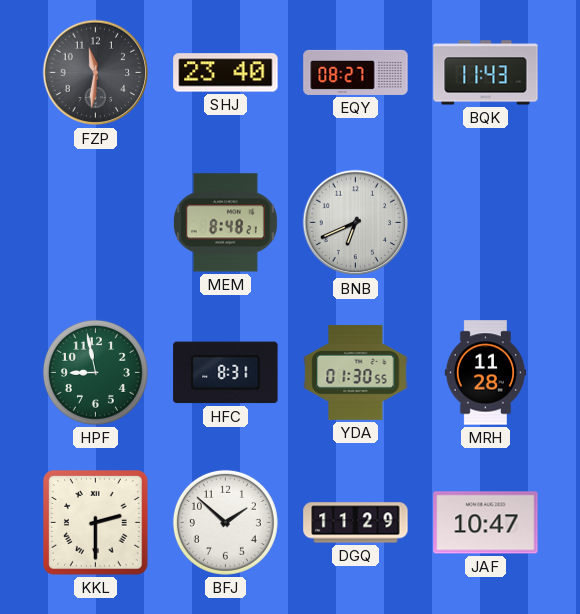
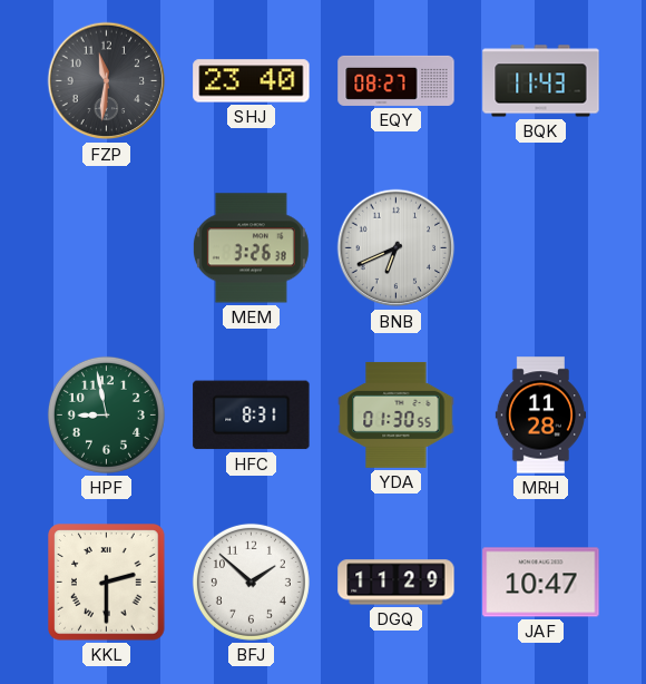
MEM: 8:48 -> 3:26 (251, 248)
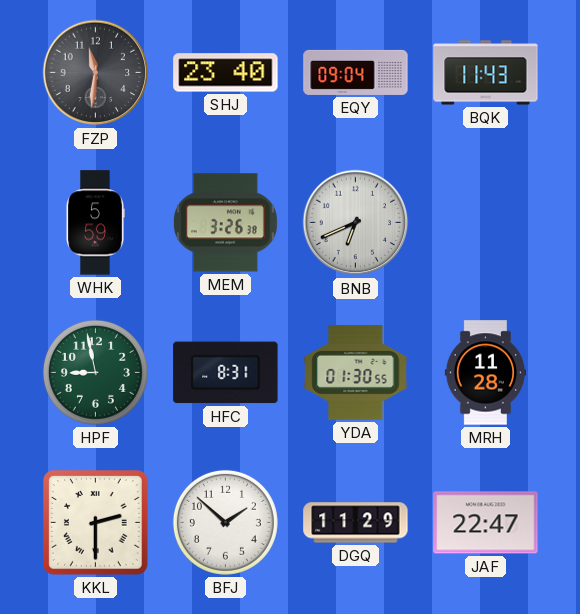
EQY: 08:27 -> 09:04 (356, 72)
WHK: none -> 5:59 (95, 223)
JAF: 10:47 -> 22:47 (486, 523)
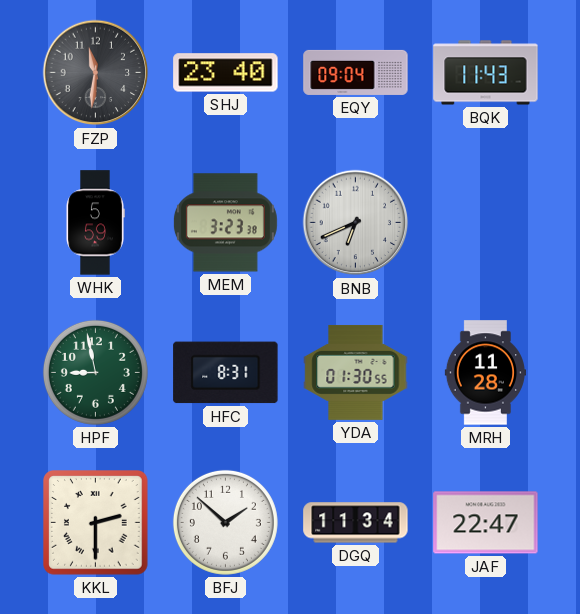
MEM: 3:26 -> 3:23 (225, 223)
DGQ: 11:29 -> 11:34 (356, 523)
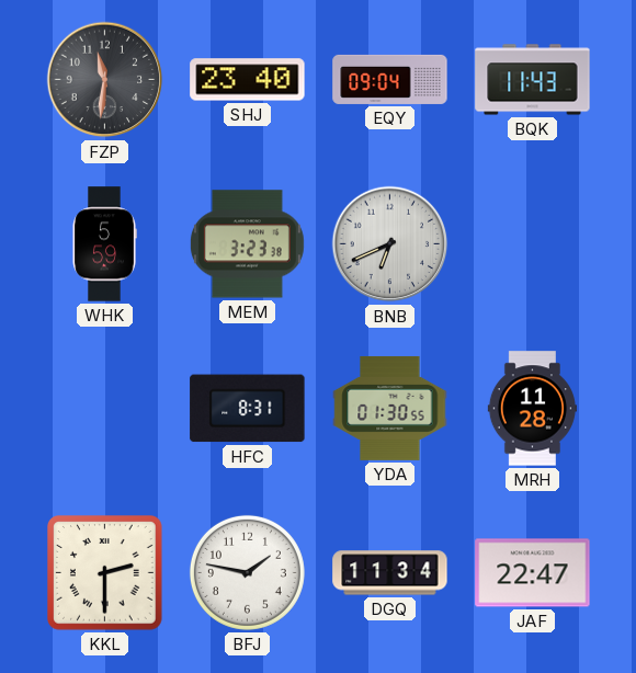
HPF: 8:58 -> none (95, 372)
BFJ: 1:52 -> 1:47 (247, 572)
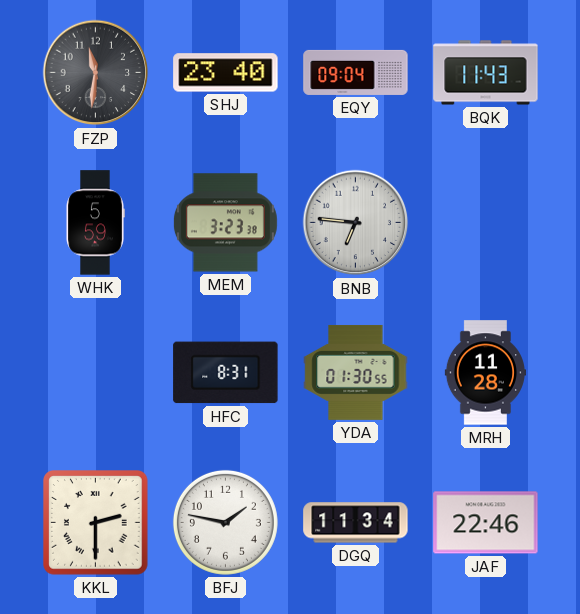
BNB: 6:41 -> 6:46 (356, 223)
JAF: 22:47 -> 22:46 (486, 523)
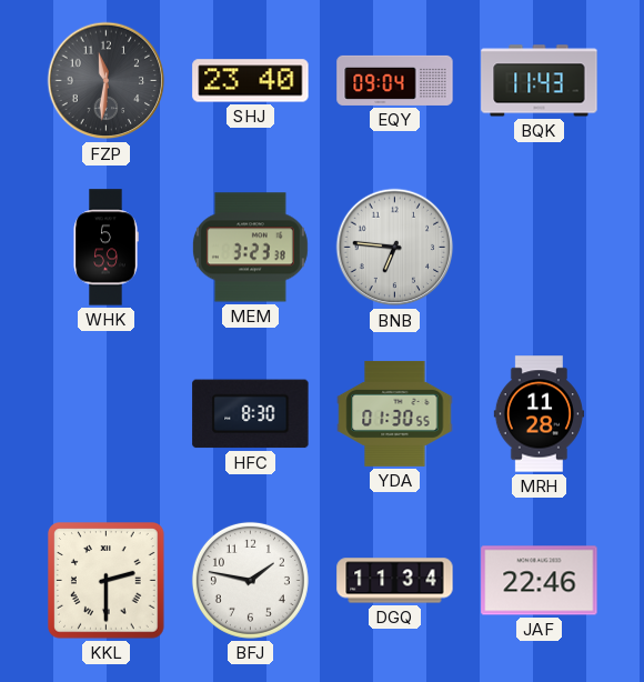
HFC: 8:31 -> 8:30 (251, 414)
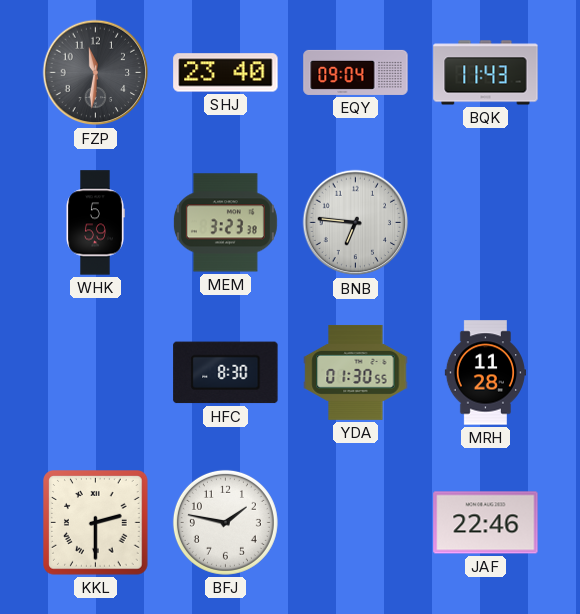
DGQ: 11:34 -> none (395, 581)
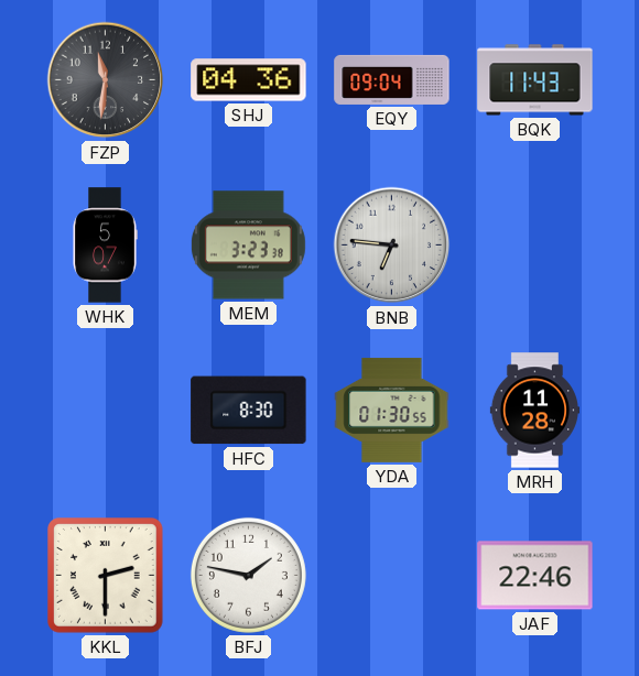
SHJ: 23:40 -> 04:36 (249, 80)
WHK: 5:59 -> 5:07 (105, 246)
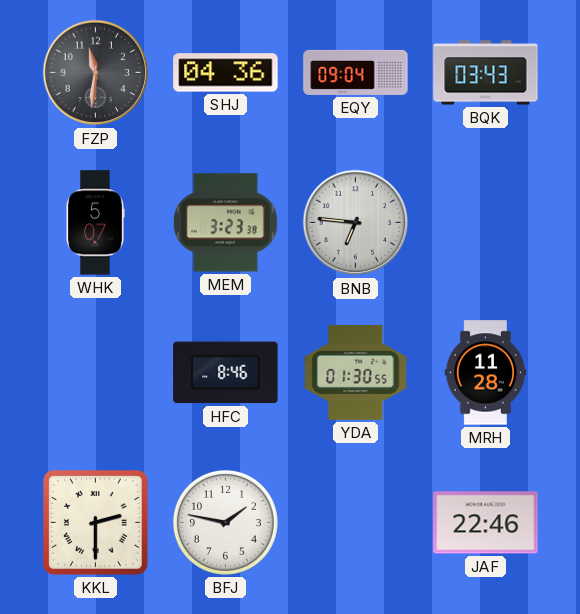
BQK: 11:43 -> 03:43 (486, 73)
HFC: 8:30 -> 8:46 (226, 373)
